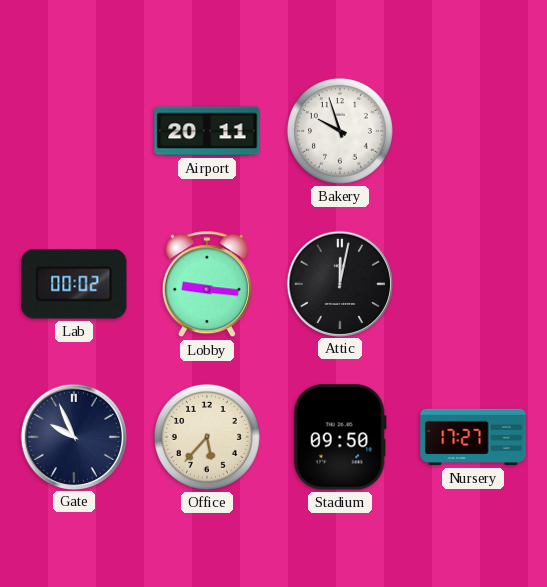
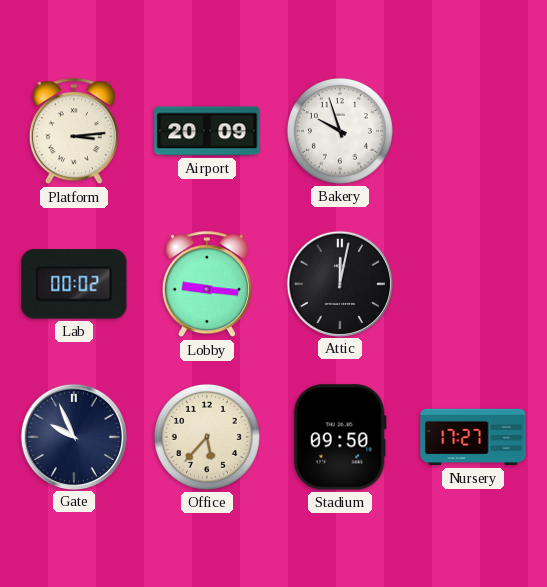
Platform: none -> 3:14 (74, 132)
Airport: 20:11 -> 20:09 (207, 131)
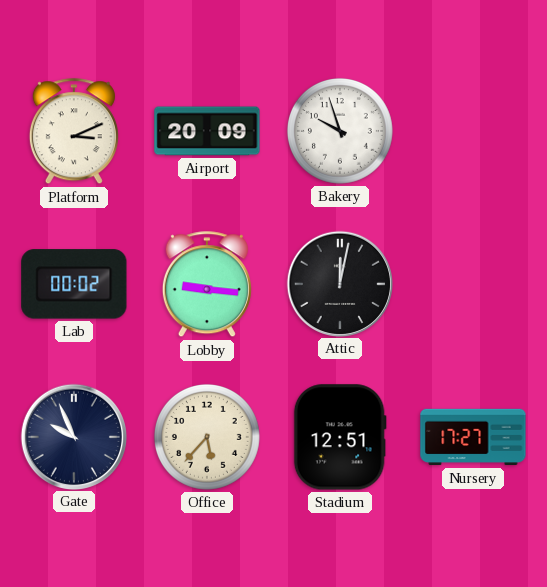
Platform: 3:14 -> 3:11 (74, 132)
Stadium: 09:50 -> 12:51 (340, 437)
